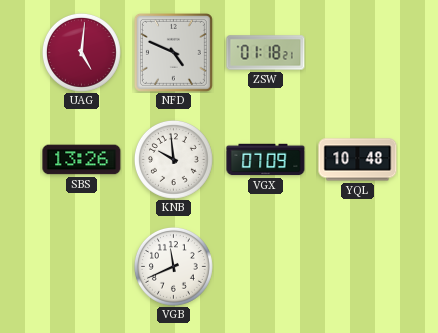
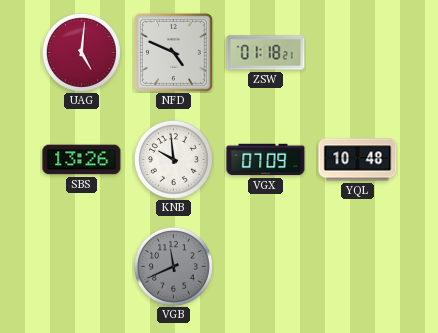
VGB dial: white -> grey (173, 266)
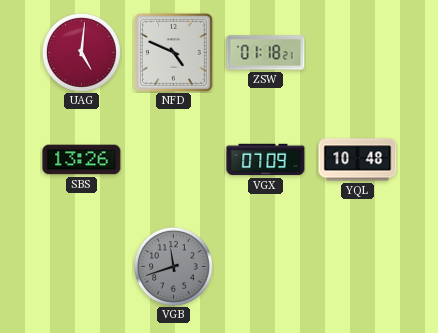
KNB: 9:59 -> none (173, 159)
VGB: 11:41 -> 11:42 (173, 266)
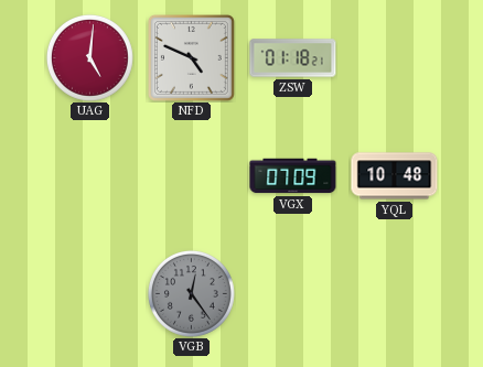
SBS: 13:26 -> none (82, 160)
VGB: 11:42 -> 12:24 (191, 293)
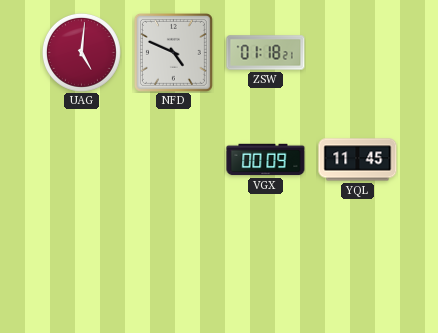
VGX: 07:09 -> 00:09 (266, 160)
YQL: 10:48 -> 11:45 (358, 160)
VGB: 12:24 -> none (191, 293)
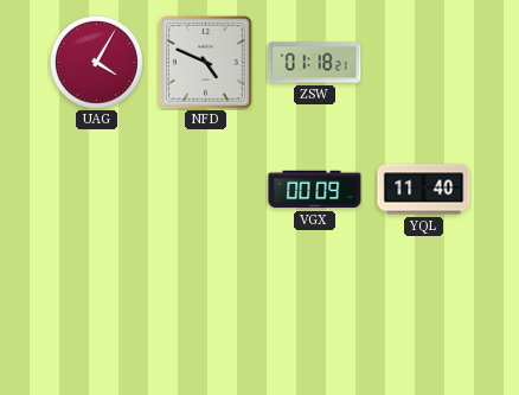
UAG: 5:01 -> 4:05 (96, 62)
YQL: 11:45 -> 11:40 (424, 190)
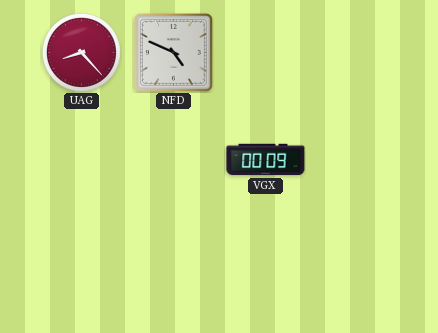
UAG: 4:05 -> 8:23 (81, 52)
ZSW: 01:18 -> none (315, 63)
YQL: 11:40 -> none (424, 190)
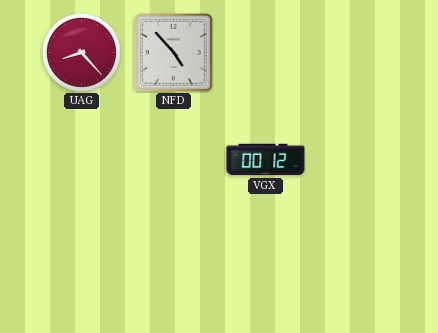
NFD: 4:49 -> 4:53 (173, 52)
VGX: 00:09 -> 00:12 (266, 160)
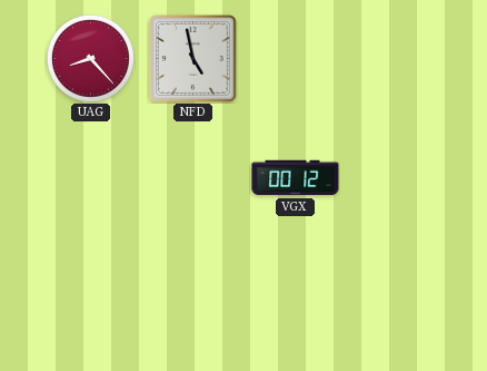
NFD: 4:53 -> 4:58 (192, 58)
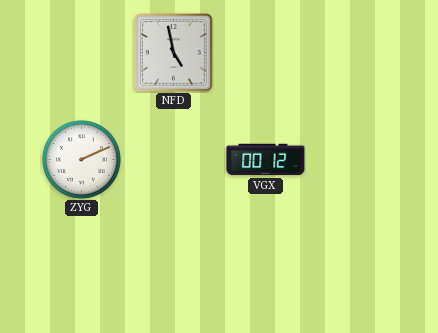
UAG: 8:23 -> none (90, 58)
ZYG: none -> 2:11 (81, 159)
